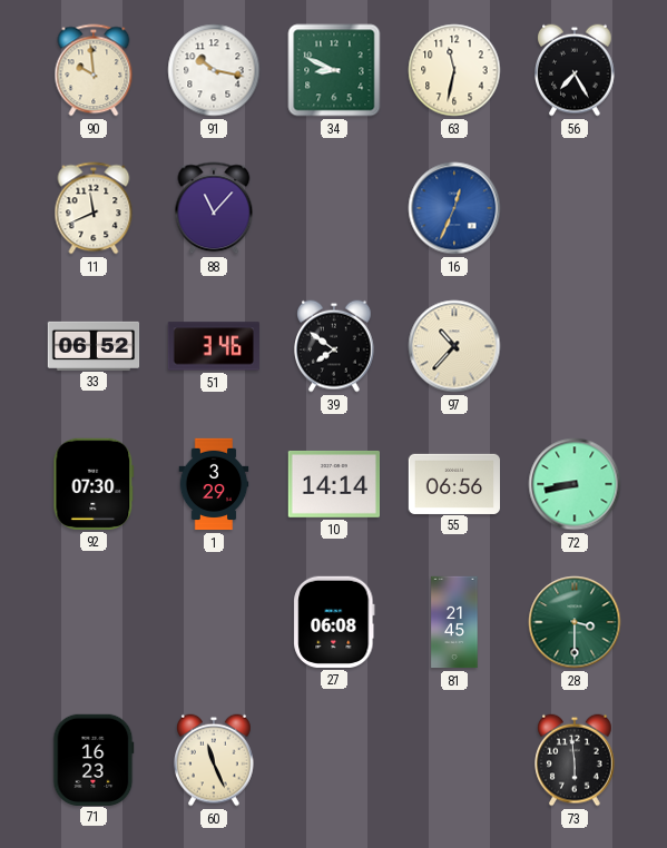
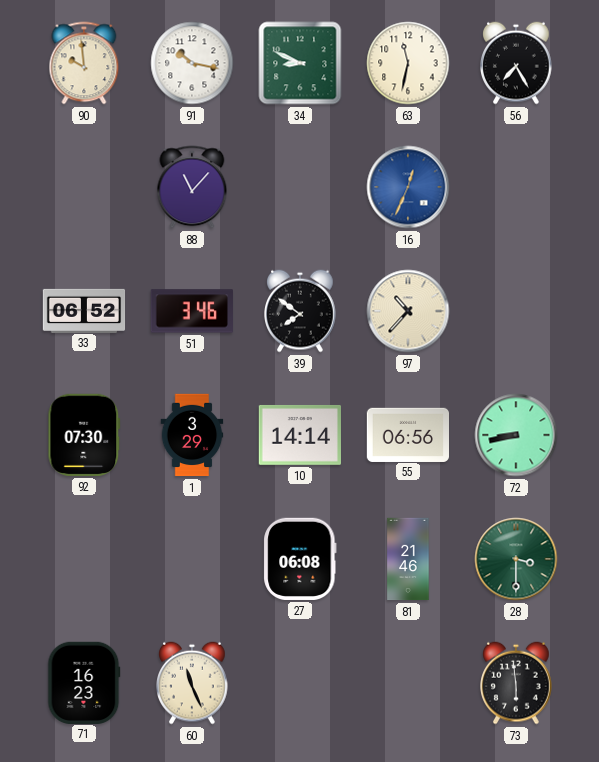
11: 11:41 -> none (94, 208)
81: 21:45 -> 21:46 (408, 559)
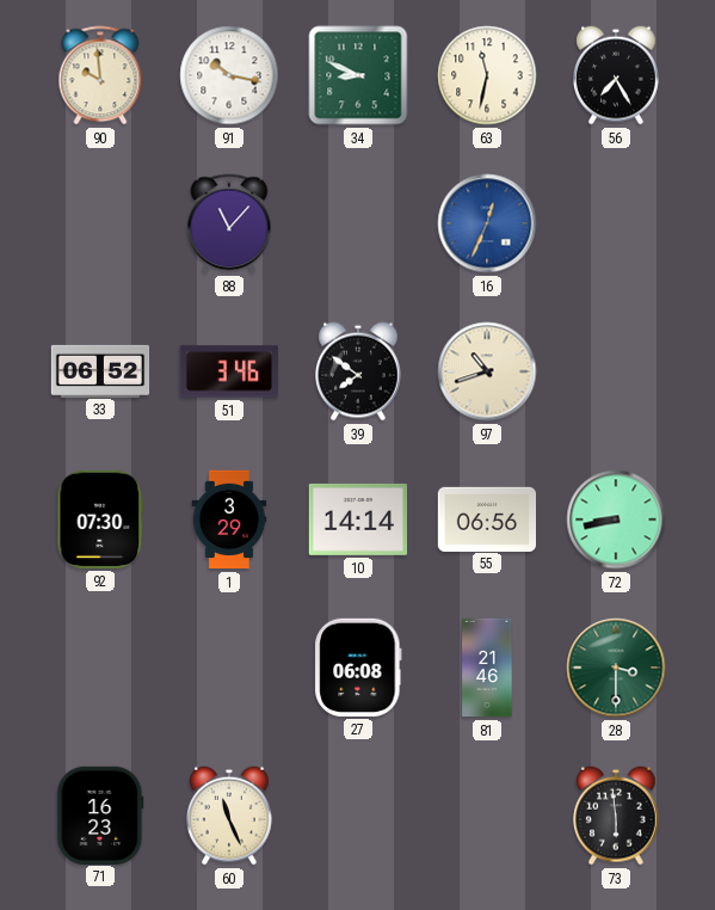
97: 10:37 -> 10:42 (487, 371)
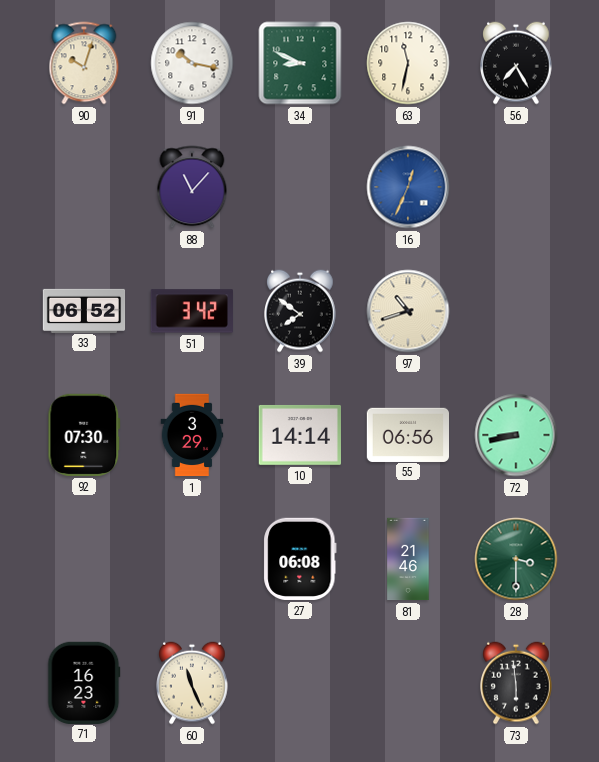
90: 9:59 -> 10:03 (84, 63)
51: 3:46 -> 3:42 (192, 311)
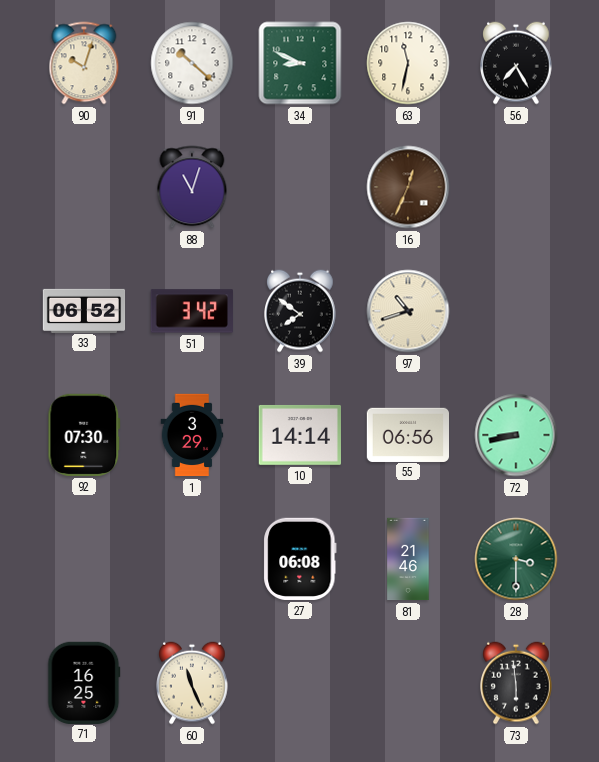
91: 10:17 -> 10:22 (192, 63)
88: 11:07 -> 11:03 (192, 187)
16 dial: blue -> brown (408, 187)
71: 16:23 -> 16:25 (84, 682)
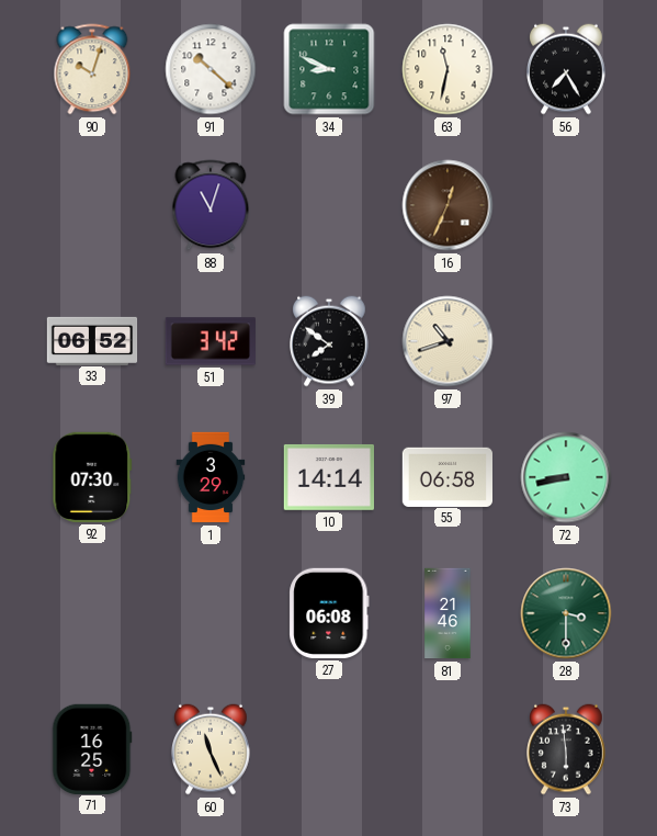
55: 06:56 -> 06:58 (446, 476)
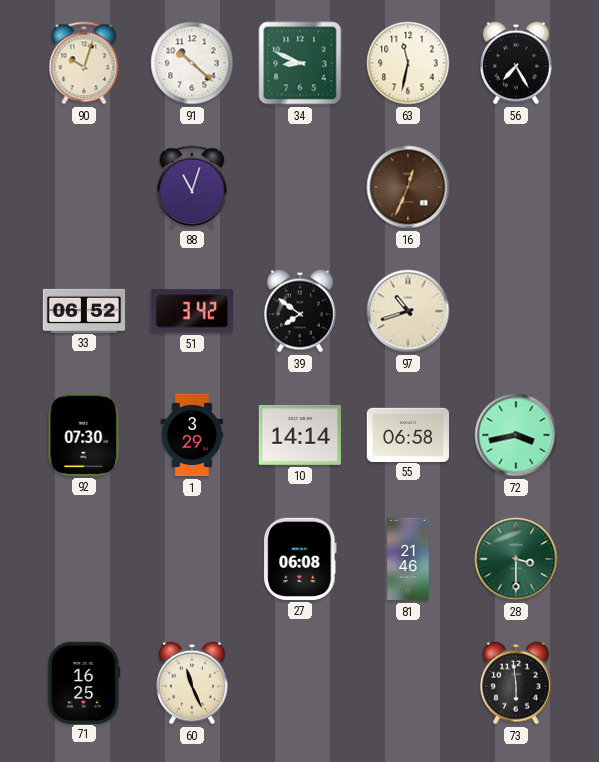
72: 8:43 -> 3:43 (516, 435)
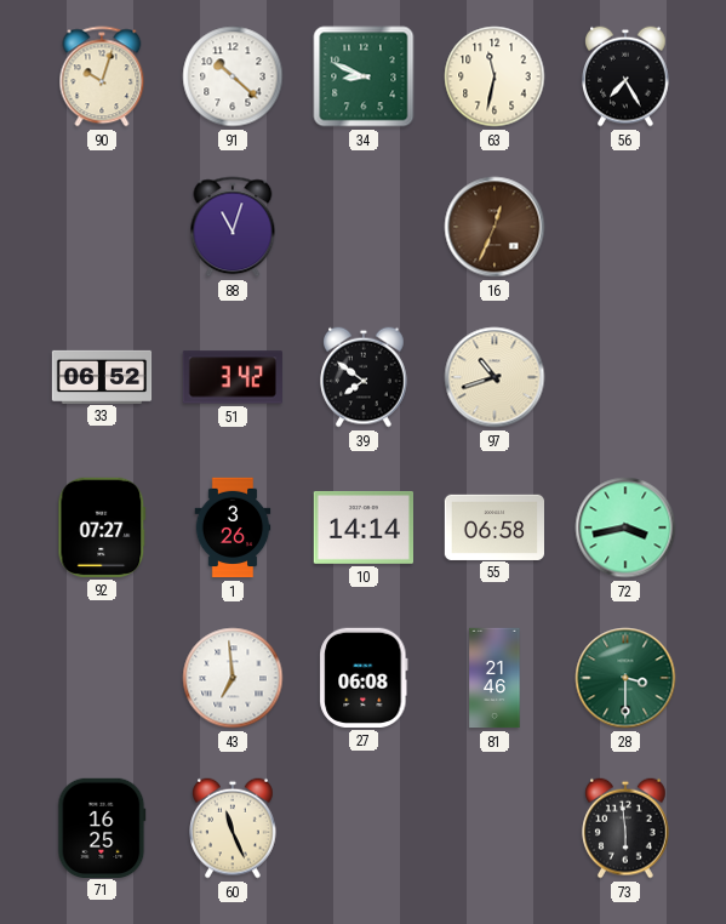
92: 07:30 -> 07:27 (102, 527)
1: 3:29 -> 3:26 (233, 527)
43: none -> 6:59 (233, 678)
